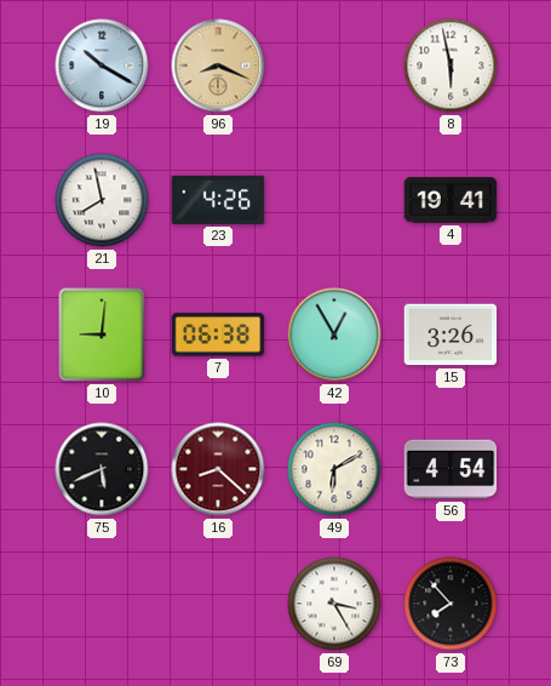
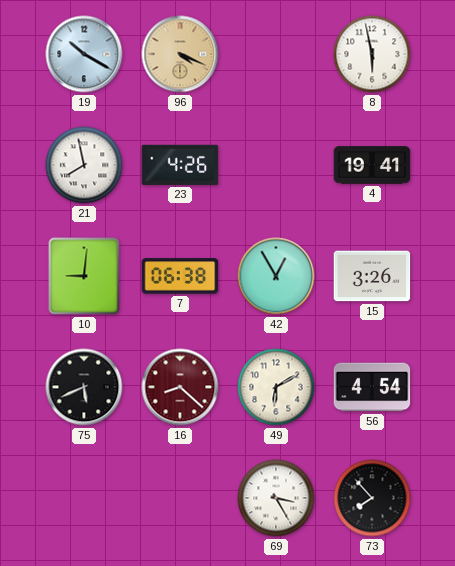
96: 8:19 -> 4:19 (180, 54)
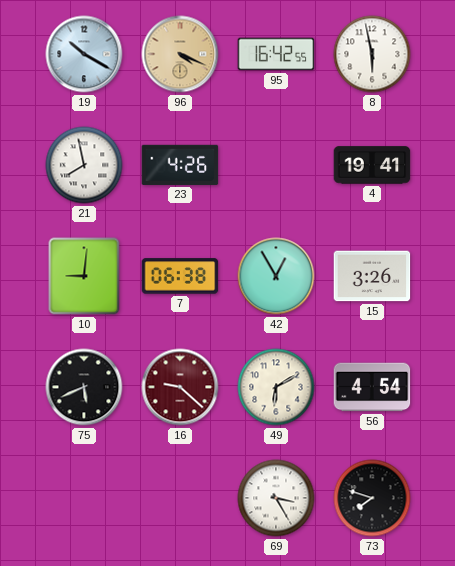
95: none -> 16:42 (276, 54)
16: 8:22 -> 9:22 (180, 387)
73: 7:53 -> 7:48 (372, 498)
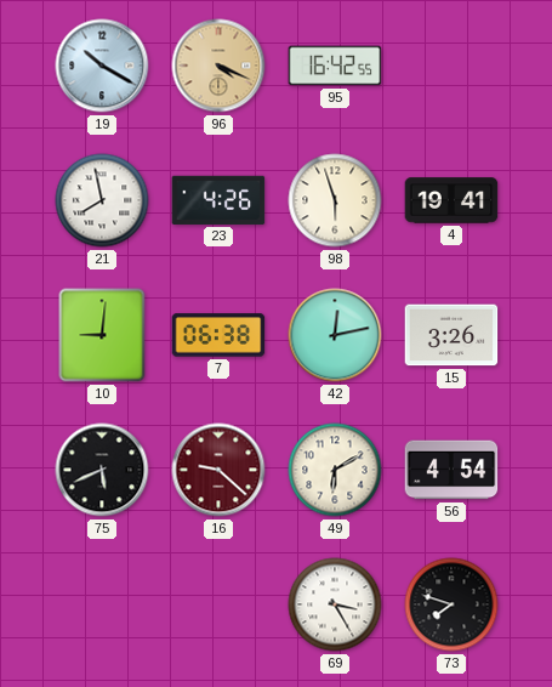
8: 5:58 -> none (372, 54)
98: none -> 5:57 (335, 200)
42: 12:55 -> 12:13 (335, 335)
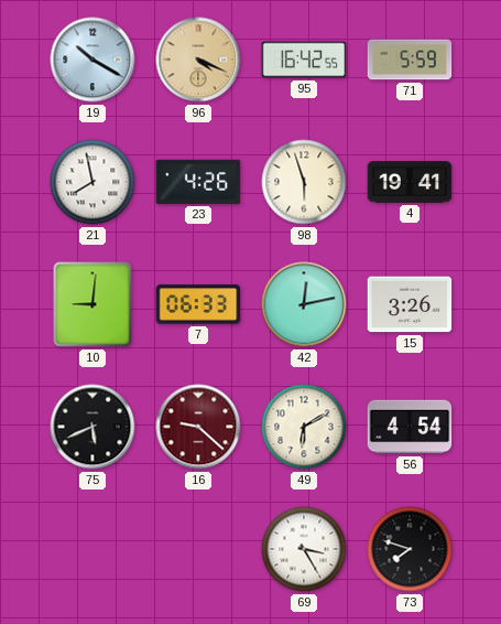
71: none -> 5:59 (410, 60)
7: 06:38 -> 06:33 (198, 304)
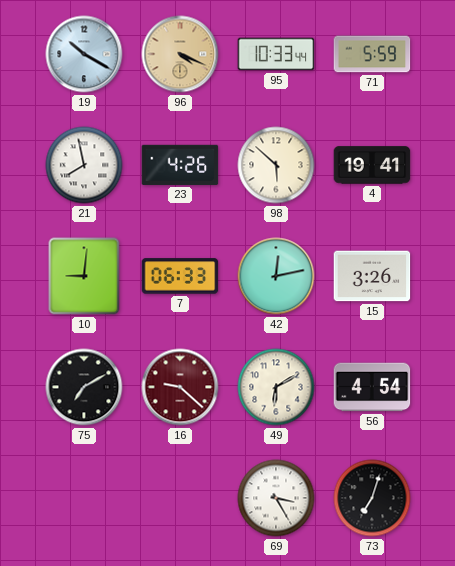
95: 16:42 -> 10:33 (276, 54)
98: 5:57 -> 5:52 (276, 165)
75: 5:41 -> 7:10 (84, 387)
73: 7:48 -> 7:03 (372, 498)
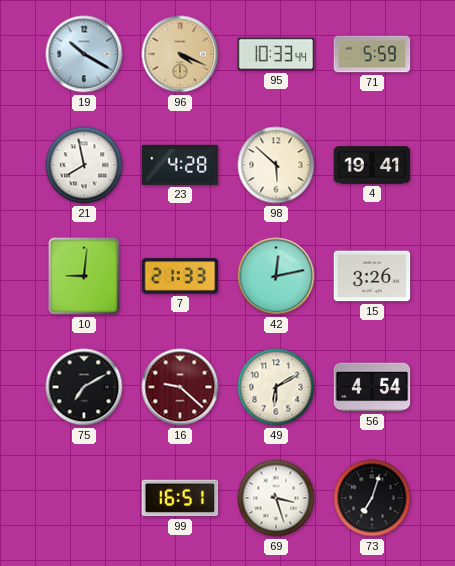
23: 4:26 -> 4:28 (180, 165)
7: 06:33 -> 21:33 (180, 276)
99: none -> 16:51 (180, 498)
69: 3:25 -> 3:27 (276, 498)
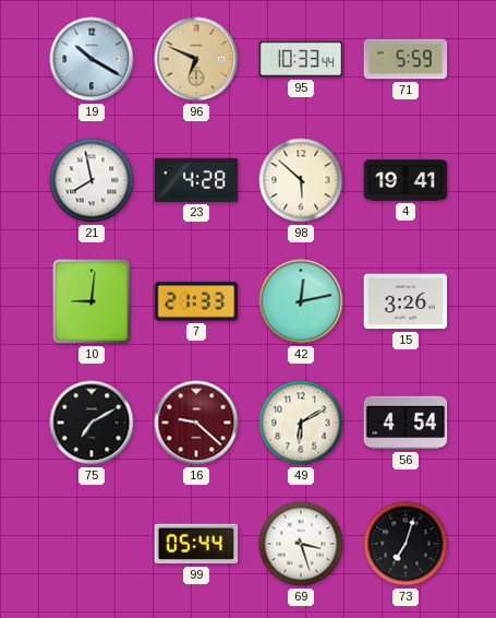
96: 4:19 -> 6:49 (196, 59)
99: 16:51 -> 05:44 (196, 544)
